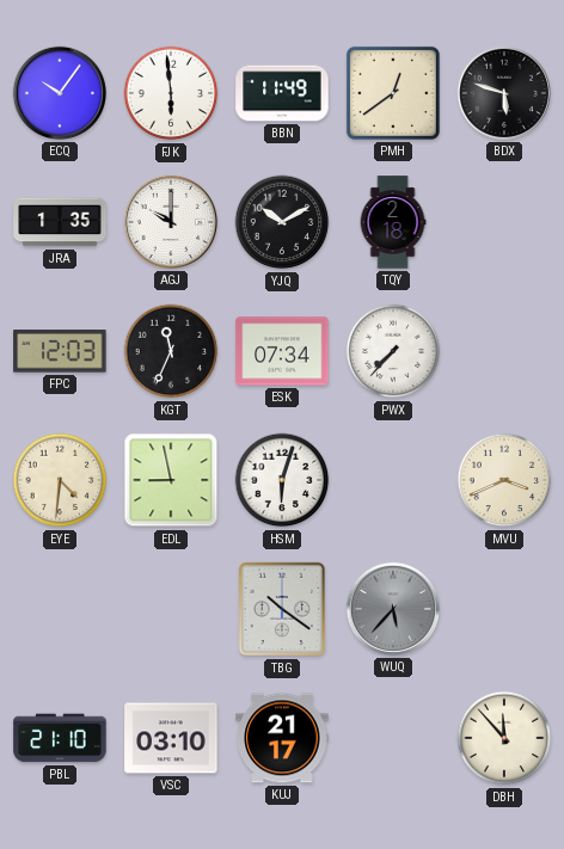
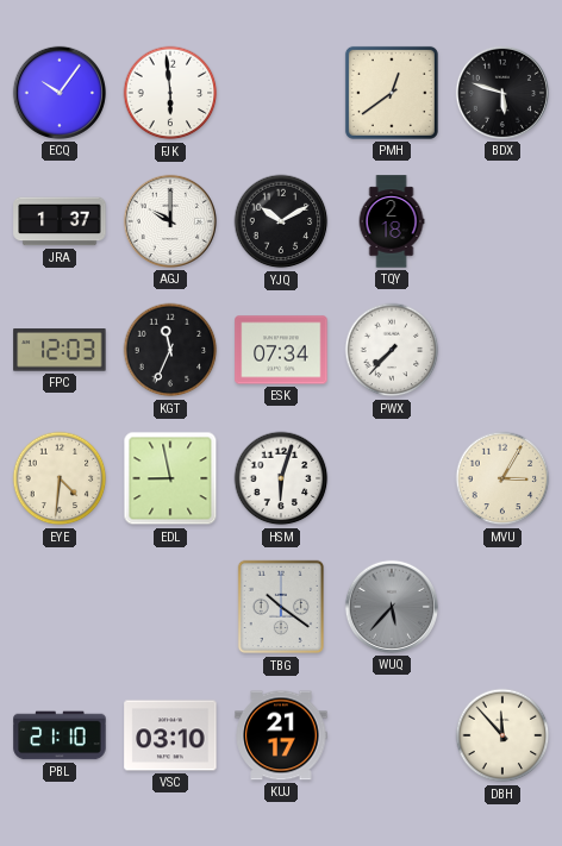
BBN: 11:49 -> none (282, 93)
JRA: 1:35 -> 1:37 (60, 221)
MVU: 3:41 -> 3:05 (502, 478)
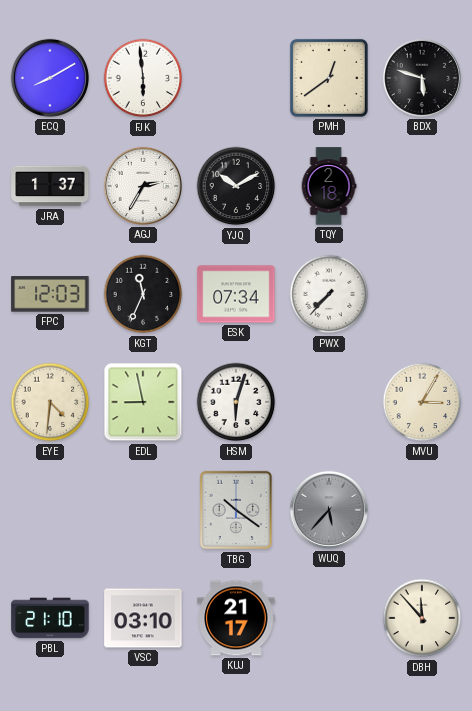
ECQ: 10:06 -> 8:10 (50, 78)
AGJ: 10:00 -> 2:35 (143, 186)
